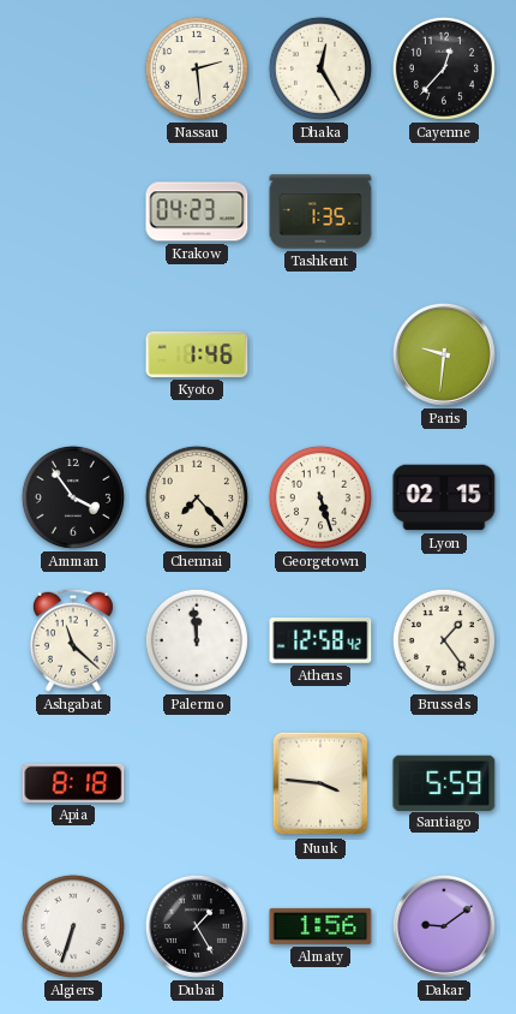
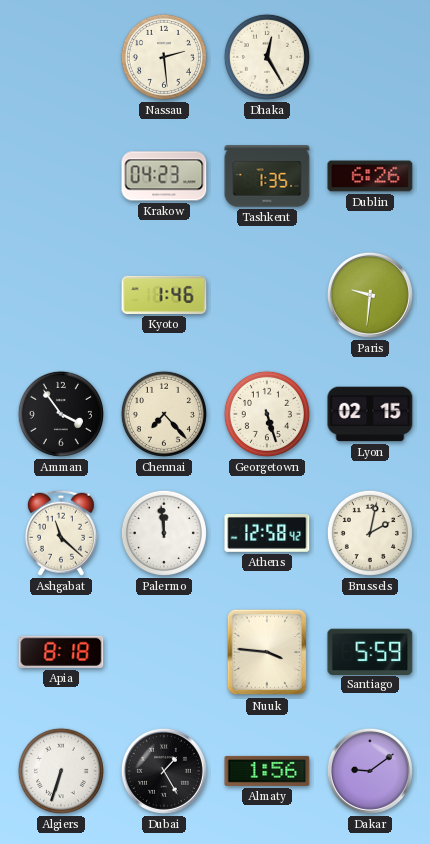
Cayenne: 12:37 -> none (444, 68)
Dublin: none -> 6:26 (370, 176)
Brussels: 1:24 -> 2:02 (370, 533)
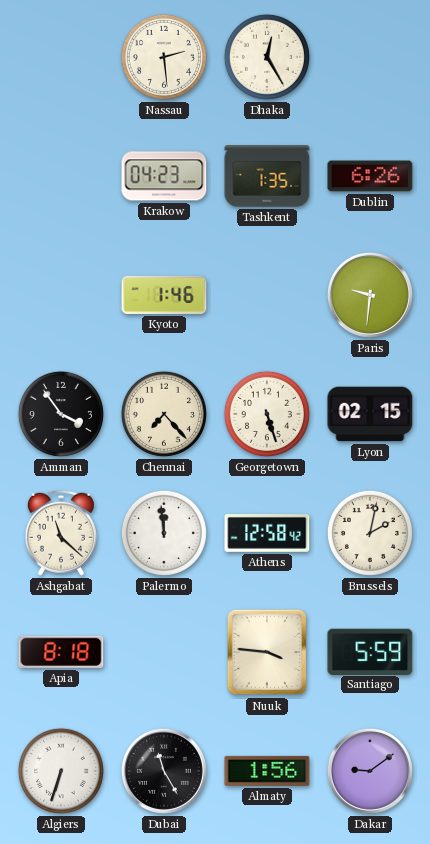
Dubai: 1:25 -> 11:25 (164, 771)
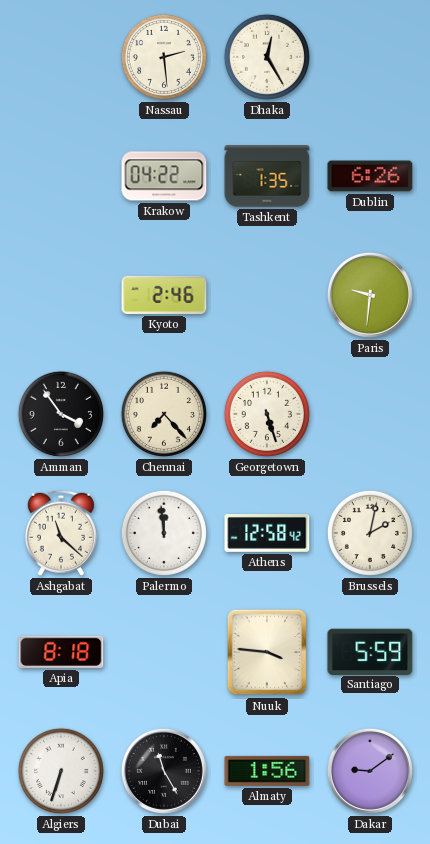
Krakow: 04:23 -> 04:22 (164, 176)
Kyoto: 1:46 -> 2:46 (164, 295)
Lyon: 02:15 -> none (370, 414)
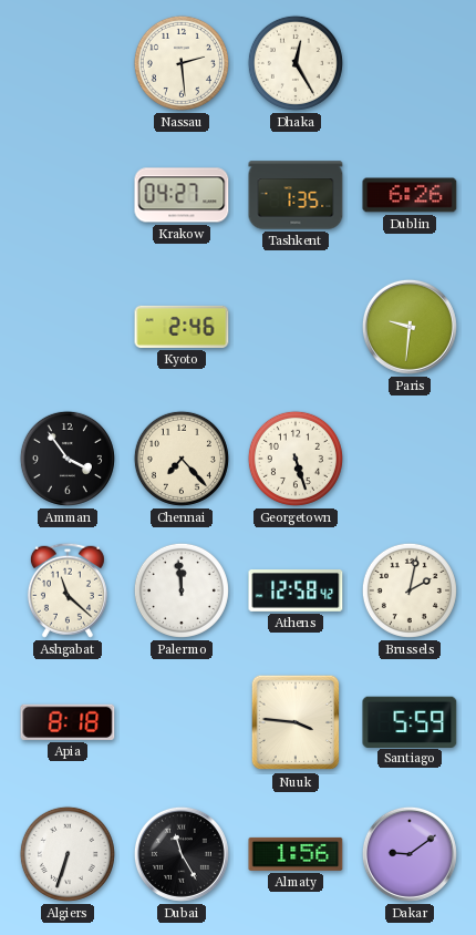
Krakow: 04:22 -> 04:27 (182, 195)
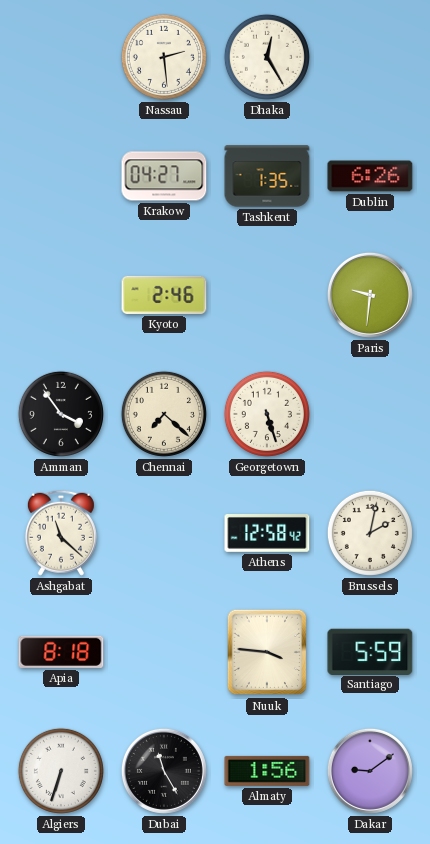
Chennai: 7:23 -> 7:22 (164, 414)
Palermo: 11:59 -> none (182, 590)
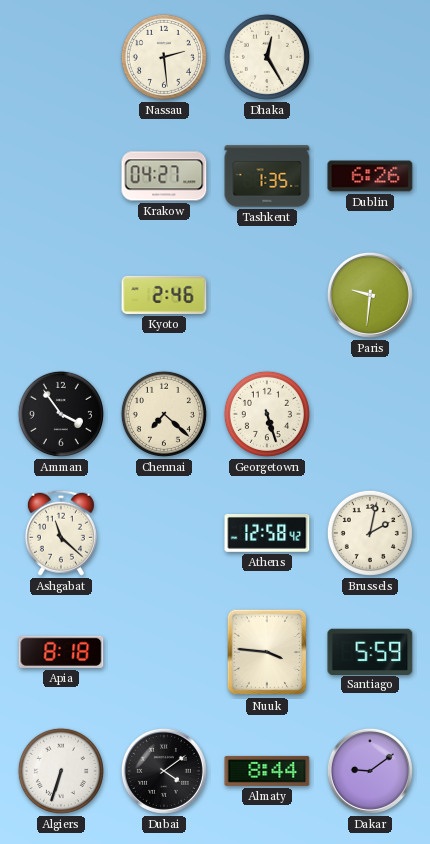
Dubai: 11:25 -> 4:09 (164, 771)
Almaty: 1:56 -> 8:44 (267, 771)
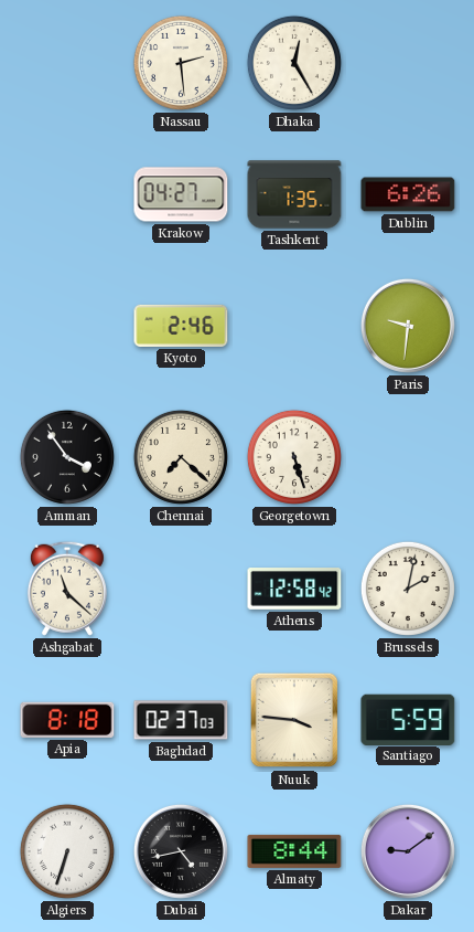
Baghdad: none -> 02:37 (181, 720)
Dubai: 4:09 -> 4:43 (181, 851)
